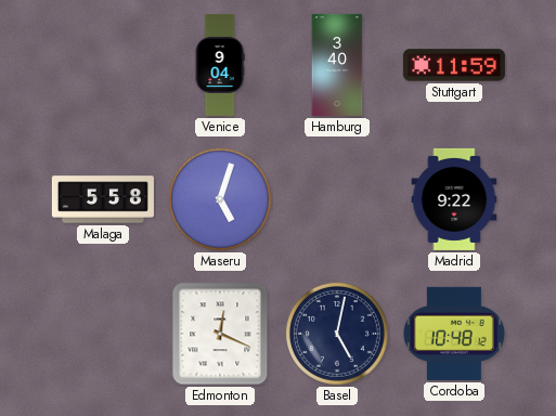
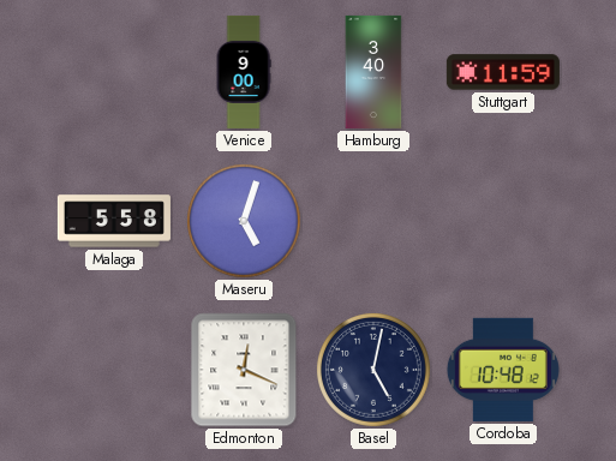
Venice: 9:04 -> 9:00 (244, 72)
Madrid: 9:22 -> none (454, 199)
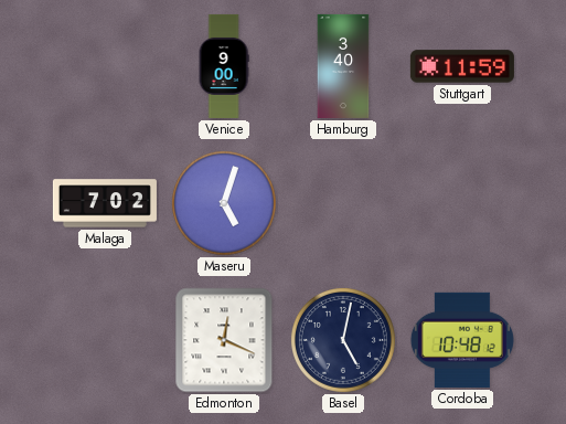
Malaga: 5:58 -> 7:02 (105, 203)
